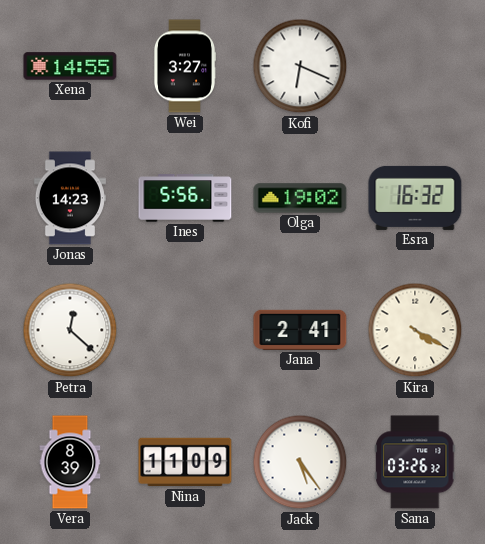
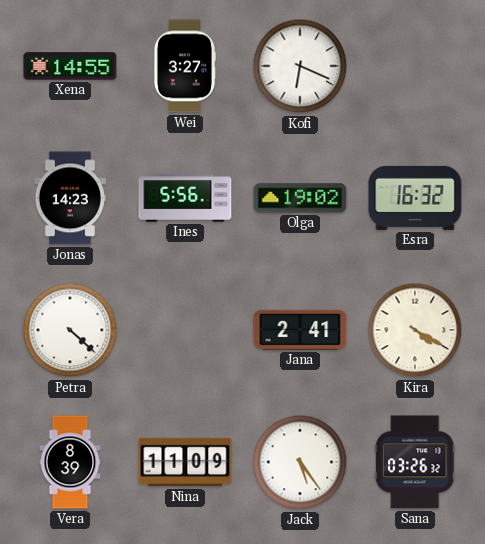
Petra: 12:22 -> 4:22 (70, 330)
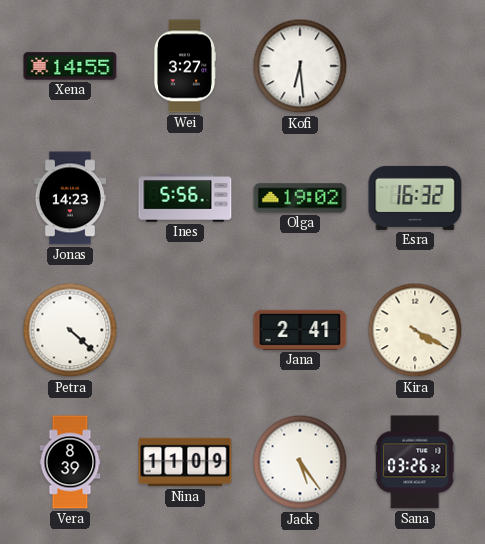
Kofi: 6:19 -> 6:29 (300, 66)
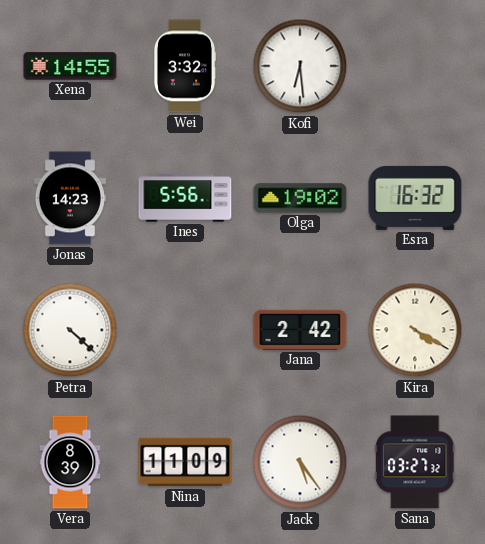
Wei: 3:27 -> 3:32 (184, 66)
Jana: 2:41 -> 2:42 (300, 330)
Sana: 03:26 -> 03:27 (415, 462)
